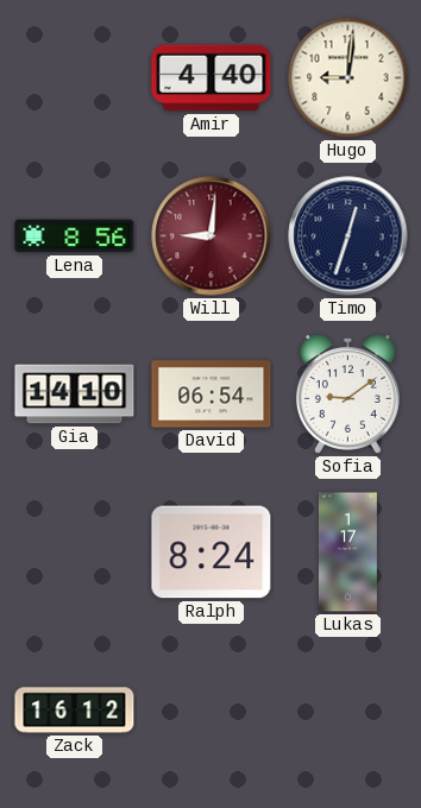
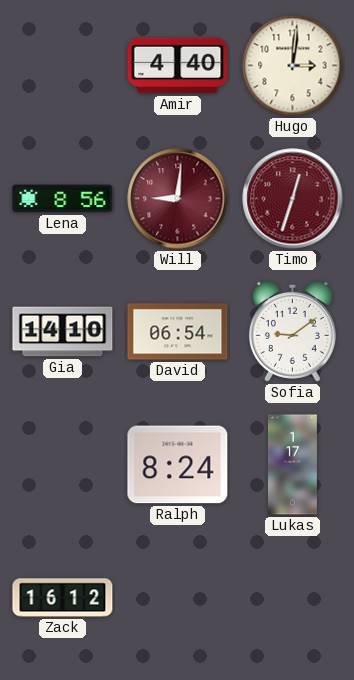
Hugo: 9:01 -> 3:01 (293, 66)
Timo dial: navy -> burgundy (293, 199)
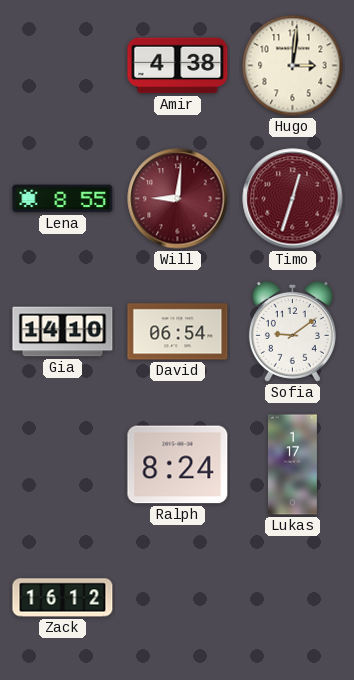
Amir: 4:40 -> 4:38 (178, 66)
Lena: 8:56 -> 8:55 (63, 199)
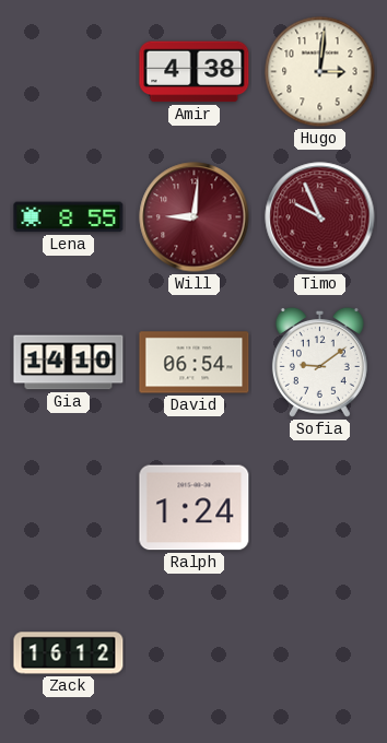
Timo: 12:33 -> 9:56 (320, 217)
Ralph: 8:24 -> 1:24 (195, 508)
Lukas: 1:17 -> none (292, 465)
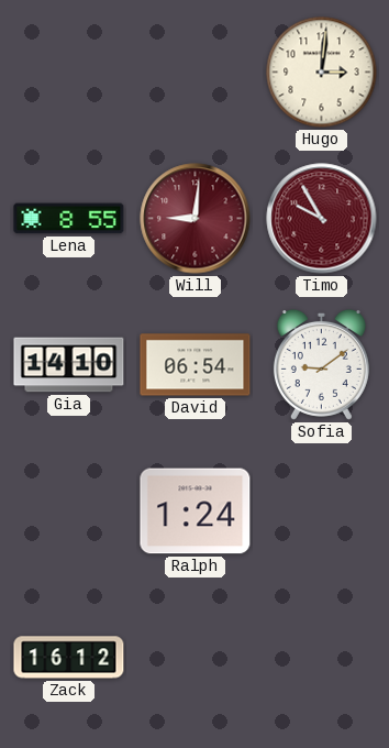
Amir: 4:38 -> none (195, 72)
Timo: 9:56 -> 9:55 (322, 219)
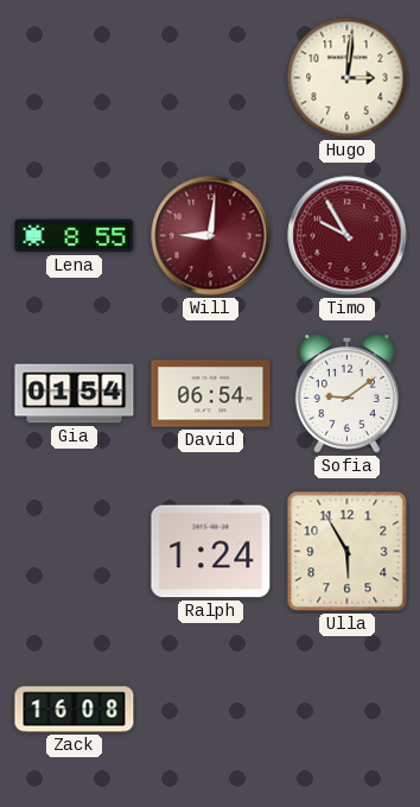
Gia: 14:10 -> 01:54 (75, 394)
Ulla: none -> 5:55 (348, 552)
Zack: 16:12 -> 16:08 (75, 710)
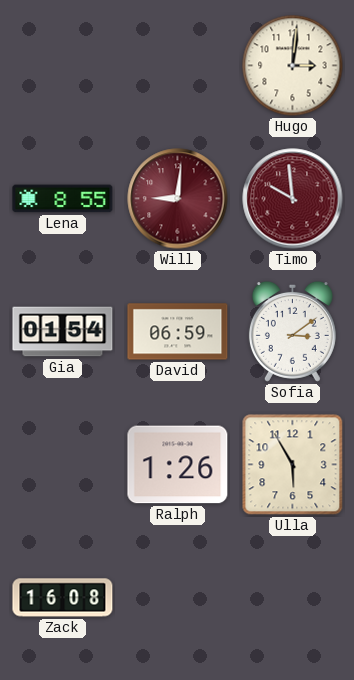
Timo: 9:55 -> 9:59 (293, 199)
David: 06:54 -> 06:59 (178, 332)
Sofia: 9:09 -> 3:09 (292, 331)
Ralph: 1:24 -> 1:26 (178, 465)
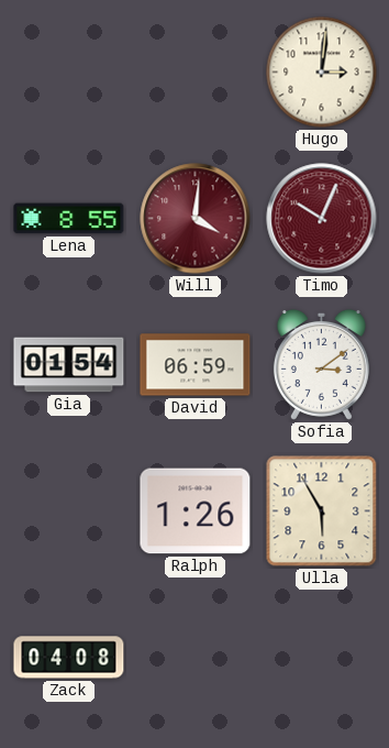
Will: 9:01 -> 4:01 (196, 219)
Timo: 9:59 -> 10:04 (322, 219)
Zack: 16:08 -> 04:08 (69, 658)
